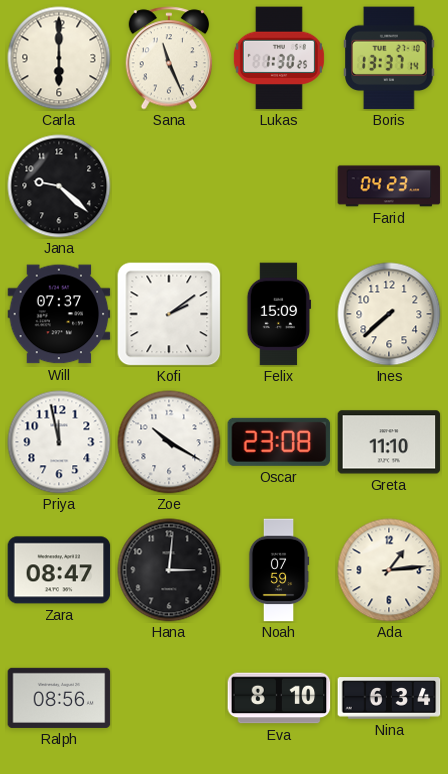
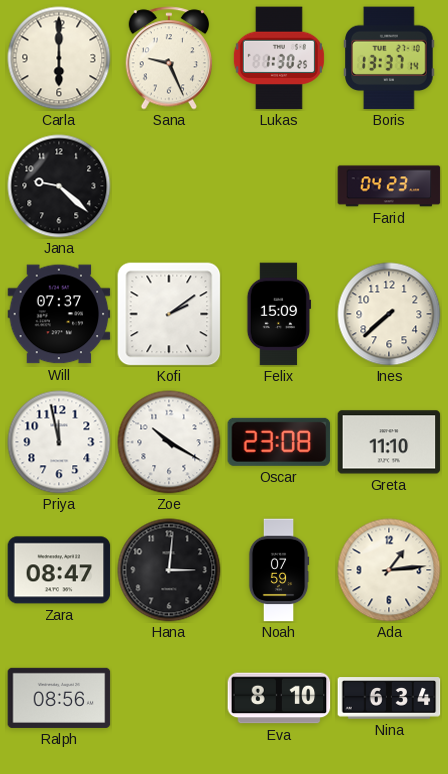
Sana: 11:26 -> 9:26 (169, 58)
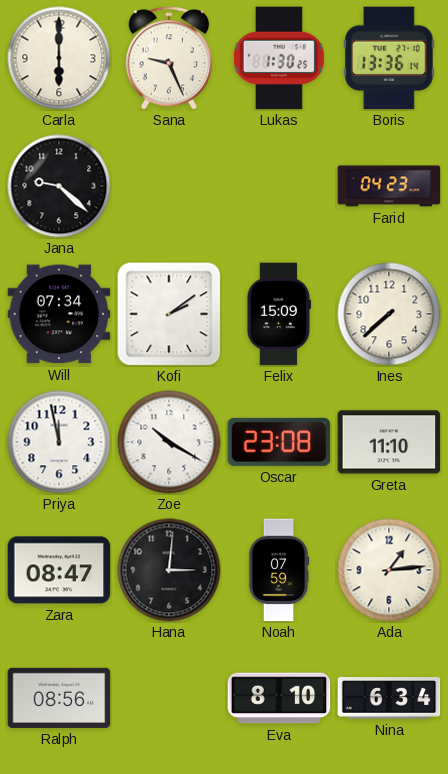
Boris: 13:37 -> 13:36 (390, 58)
Will: 07:37 -> 07:34 (59, 314)
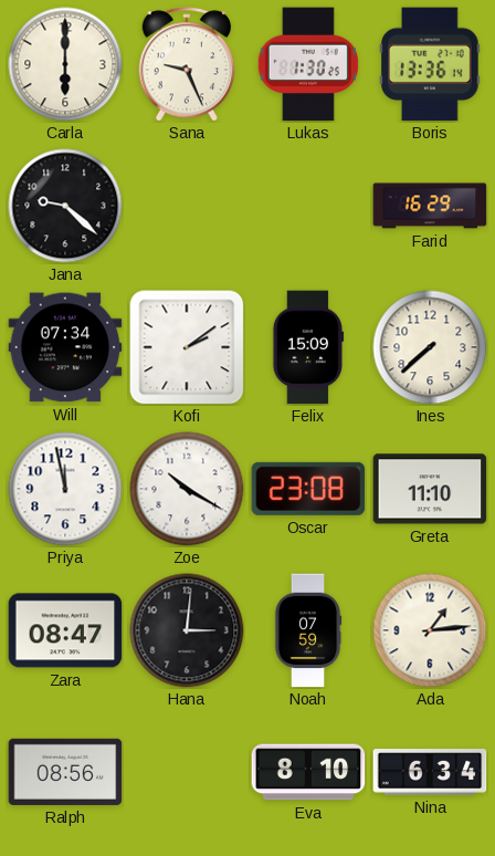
Farid: 04:23 -> 16:29 (430, 206)
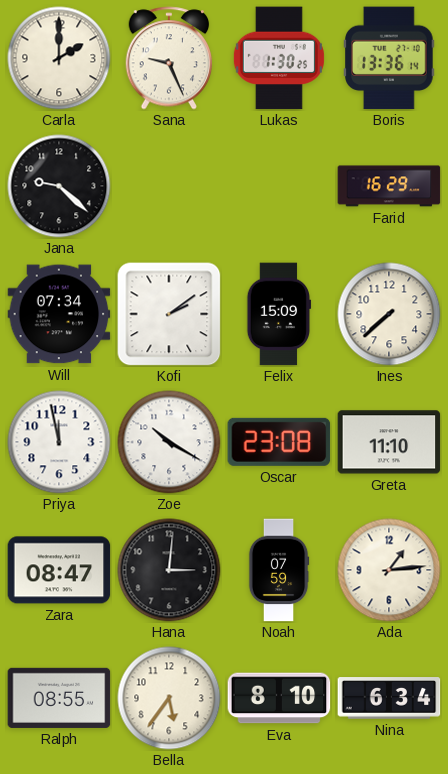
Carla: 6:00 -> 2:00 (59, 58)
Ralph: 08:56 -> 08:55 (59, 698)
Bella: none -> 5:36 (169, 698)
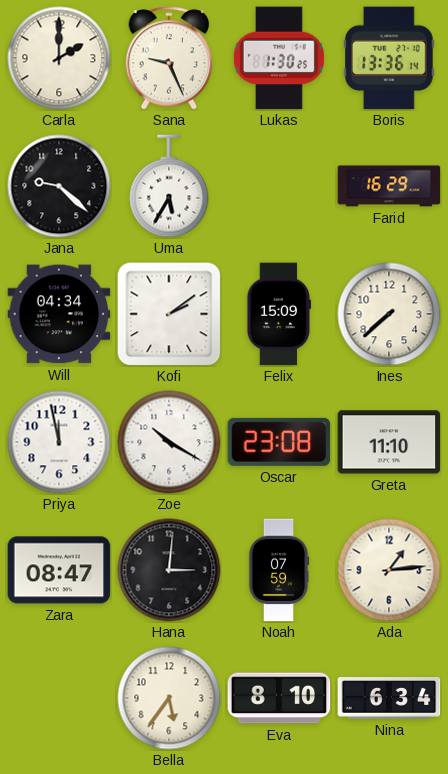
Uma: none -> 5:35 (169, 186)
Will: 07:34 -> 04:34 (59, 314)
Ralph: 08:55 -> none (59, 698)
